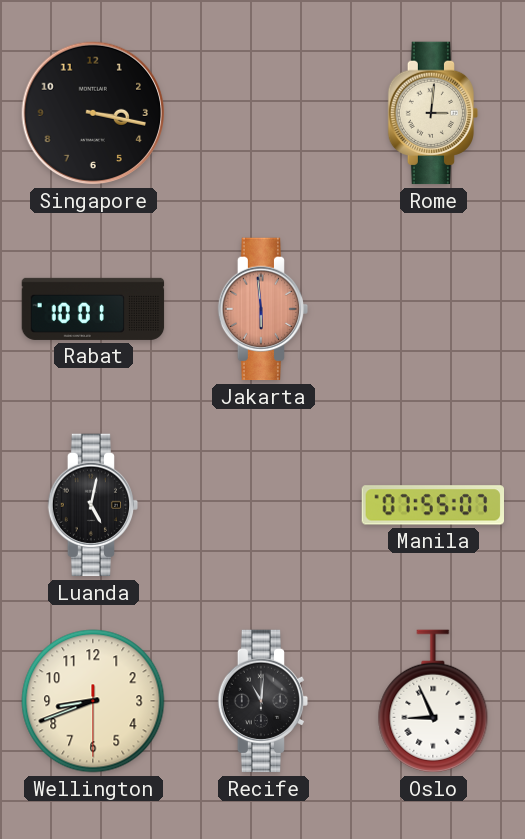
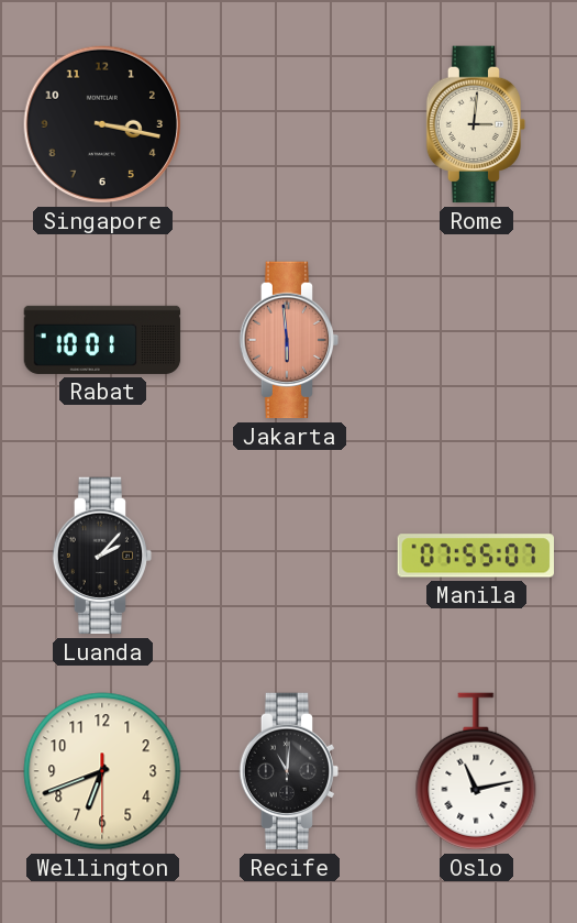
Luanda: 5:02 -> 2:07 (102, 556)
Wellington: 8:41 -> 6:41 (102, 771)
Oslo: 8:56 -> 11:13 (476, 771)
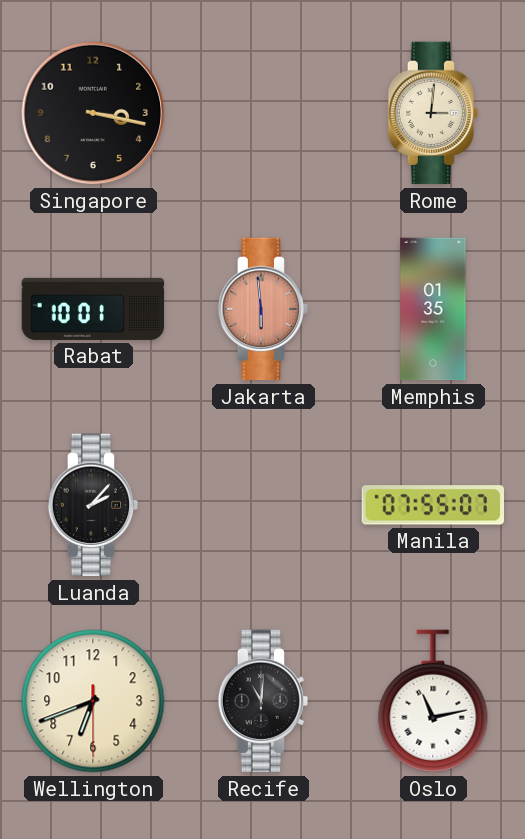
Memphis: none -> 01:35 (433, 309)
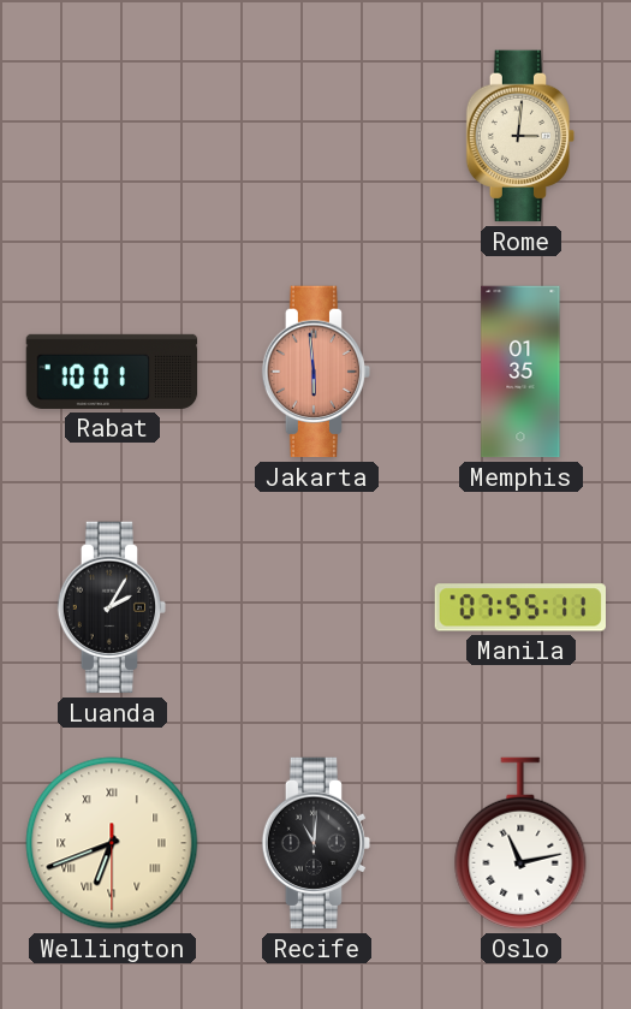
Singapore: 3:17 -> none (93, 113)
Luanda: 2:07 -> 2:05 (112, 607)
Manila: 07:55:07 -> 07:55:11 (519, 607)
Wellington numerals: Arabic -> Roman (112, 843)
